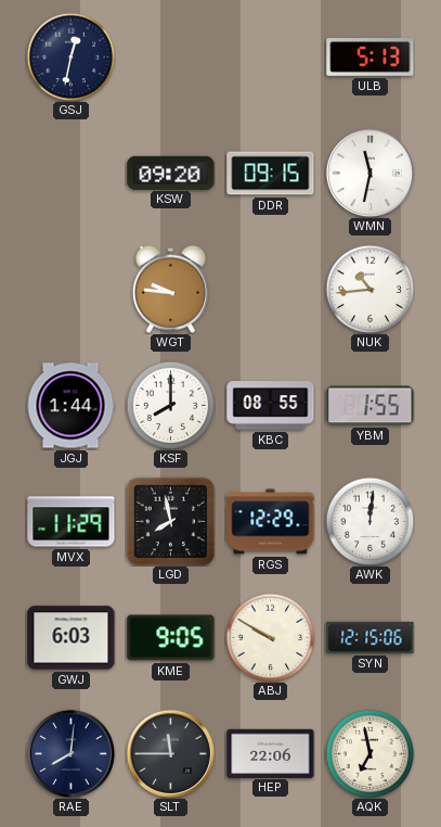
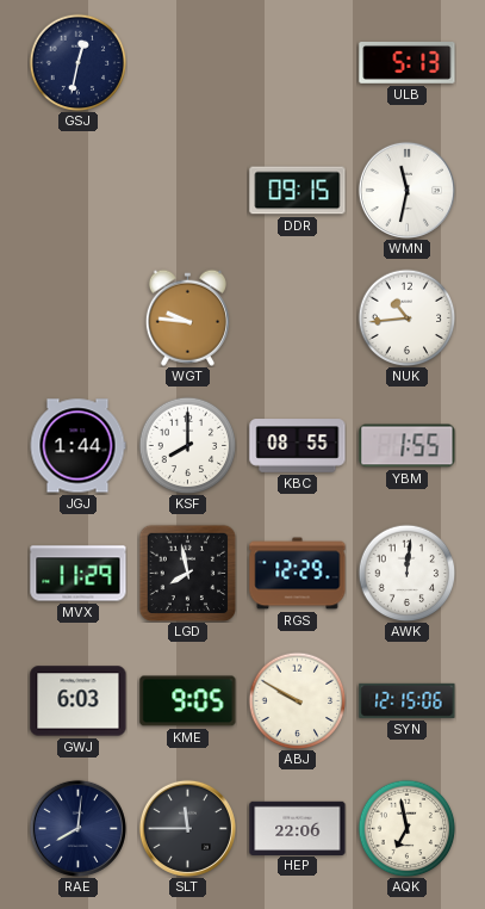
KSW: 09:20 -> none (171, 173)
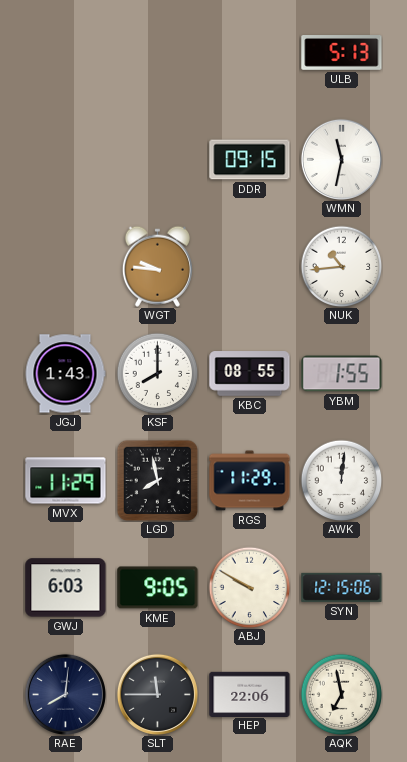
GSJ: 12:32 -> none (77, 62)
JGJ: 1:44 -> 1:43 (65, 374)
RGS: 12:29 -> 11:29 (250, 481)
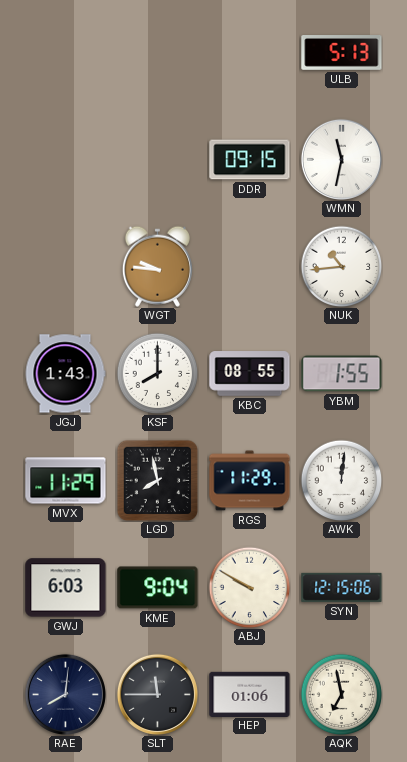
KME: 9:05 -> 9:04 (158, 588)
HEP: 22:06 -> 01:06 (250, 694)
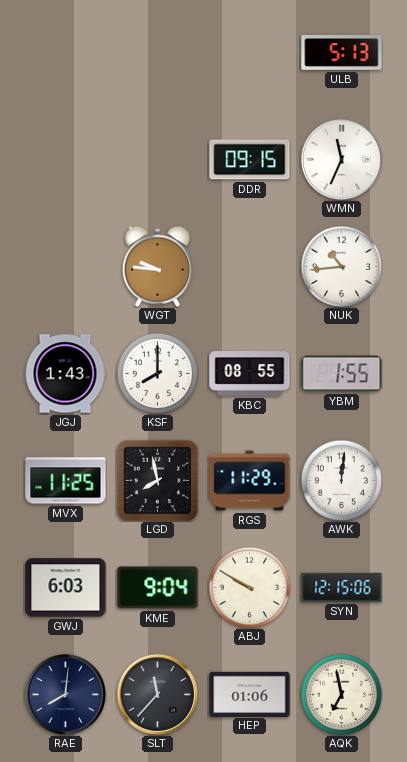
WMN: 11:32 -> 11:34 (341, 159)
MVX: 11:29 -> 11:25 (66, 481)
SLT: 11:45 -> 11:37 (157, 694)
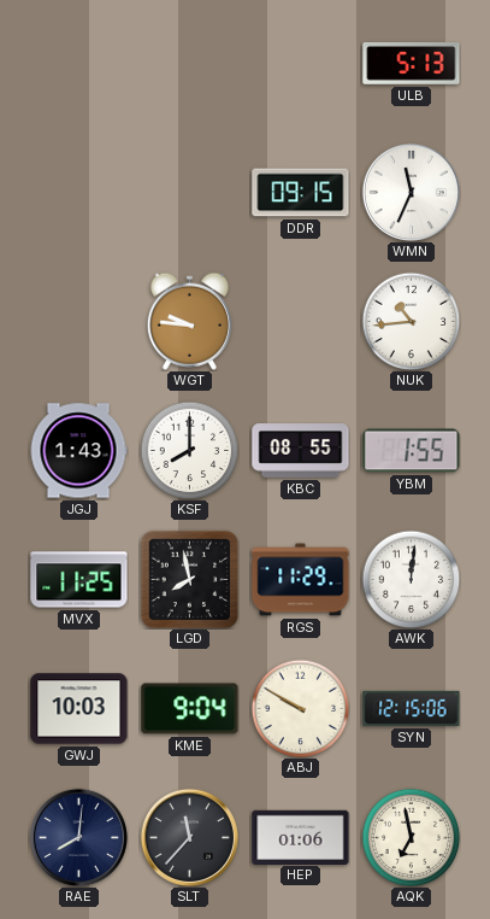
GWJ: 6:03 -> 10:03 (79, 709)
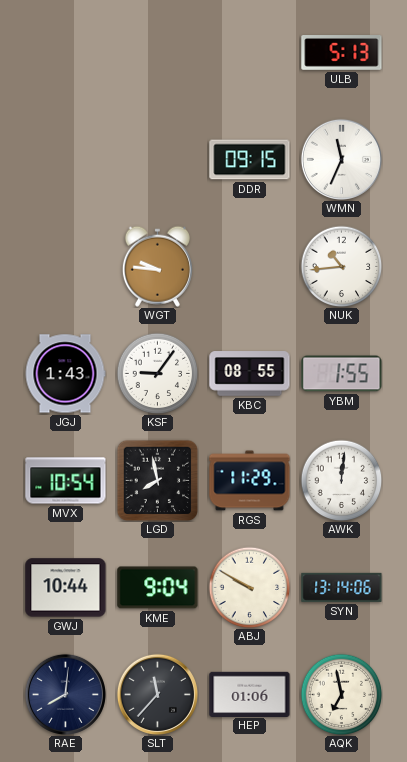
KSF: 8:00 -> 9:06 (157, 373)
MVX: 11:25 -> 10:54 (66, 481)
GWJ: 10:03 -> 10:44 (66, 588)
SYN: 12:15 -> 13:14 (342, 587)
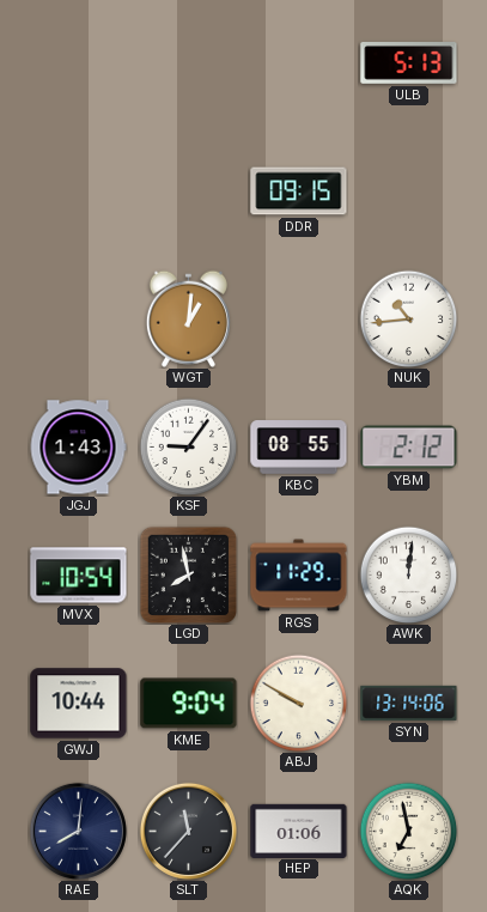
WMN: 11:34 -> none (341, 159)
WGT: 9:46 -> 1:01 (188, 318)
YBM: 1:55 -> 2:12 (409, 448)
